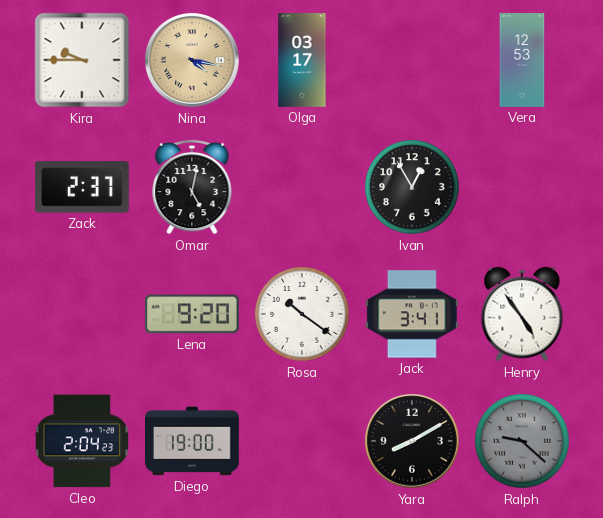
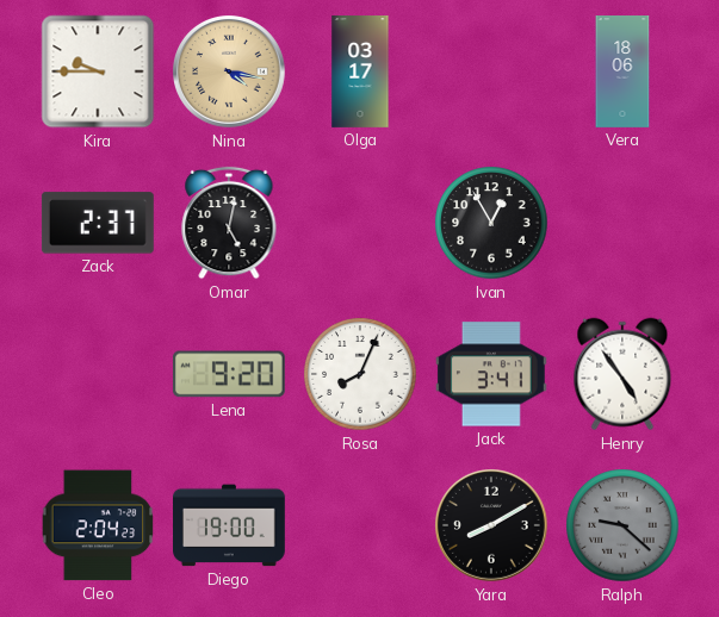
Vera: 12:53 -> 18:06 (622, 73)
Rosa: 10:21 -> 8:04 (360, 374)
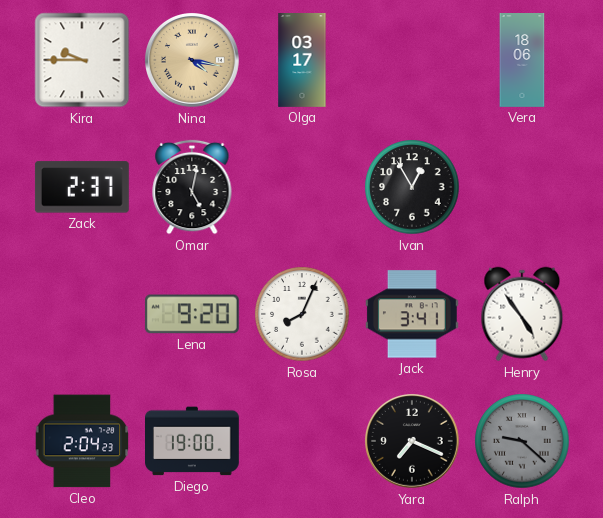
Yara: 8:10 -> 7:19 (413, 442)
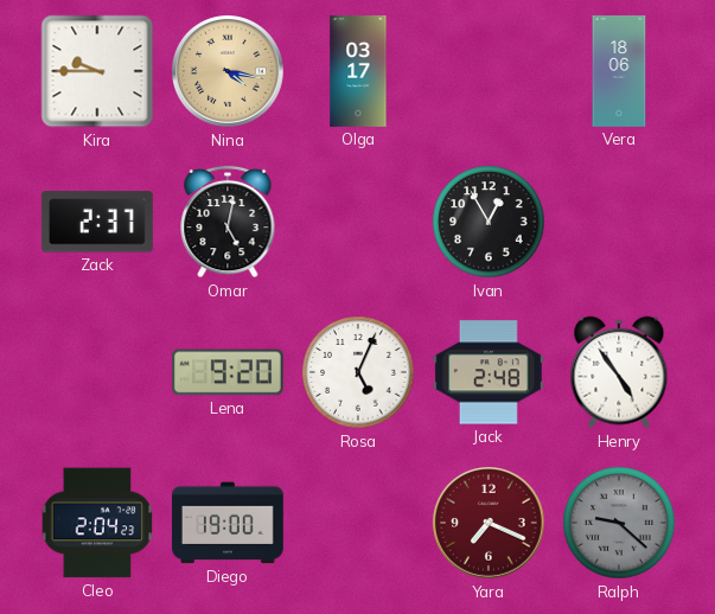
Rosa: 8:04 -> 5:04 (358, 372)
Jack: 3:41 -> 2:48 (489, 372)
Yara dial: black -> burgundy (490, 524)
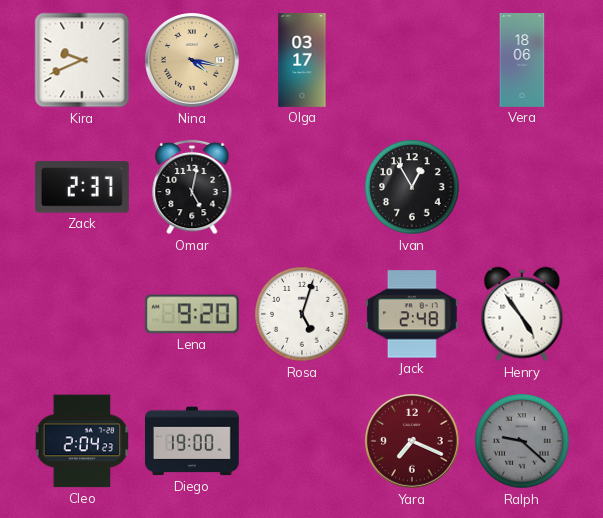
Kira: 9:45 -> 9:41 (82, 60)
Rosa: 5:04 -> 5:03 (302, 314)
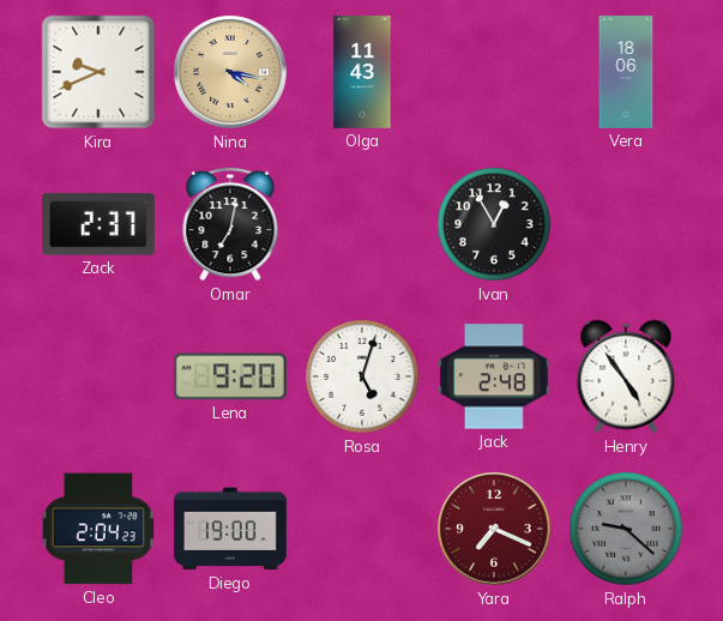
Olga: 03:17 -> 11:43 (362, 73)
Omar: 5:02 -> 7:02 (230, 224)
